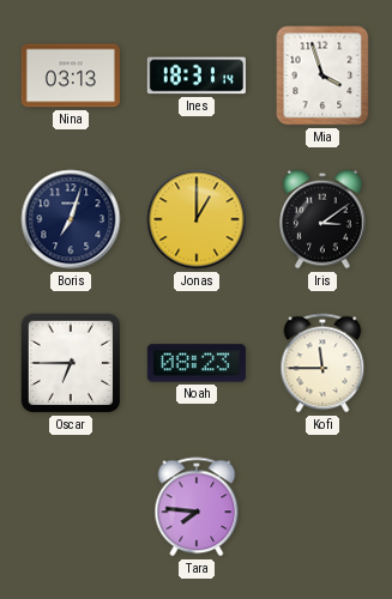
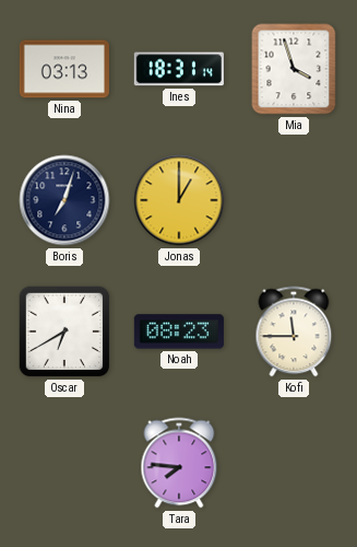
Iris: 3:09 -> none (322, 219)
Oscar: 6:45 -> 6:40 (64, 331)
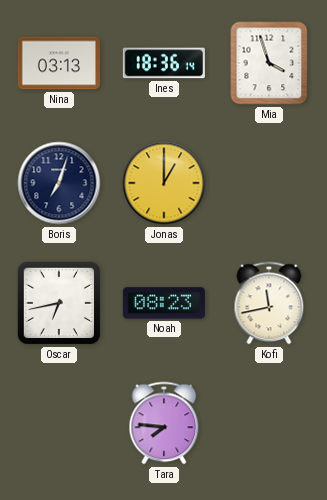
Ines: 18:31 -> 18:36 (164, 63)
Oscar: 6:40 -> 6:43 (59, 303)
Kofi: 11:45 -> 11:43 (269, 303)
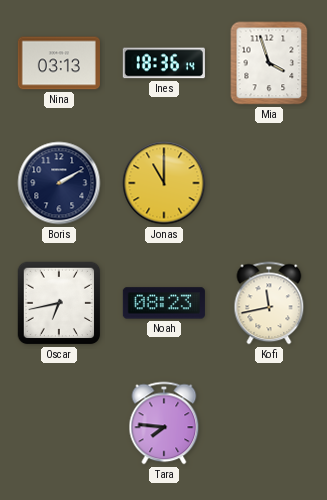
Boris: 7:03 -> 2:10 (59, 183)
Jonas: 1:00 -> 11:00 (164, 183)
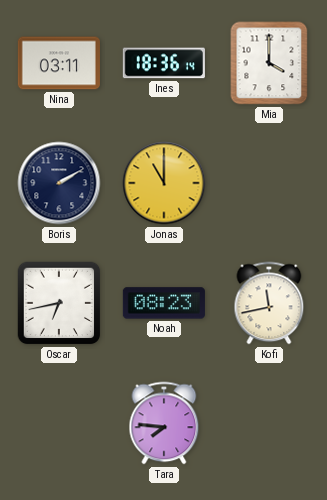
Nina: 03:13 -> 03:11 (59, 63)
Mia: 3:57 -> 4:00 (269, 63)
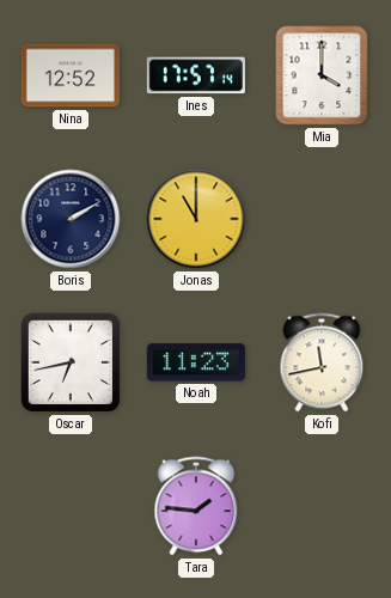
Nina: 03:11 -> 12:52 (71, 75)
Ines: 18:36 -> 17:57 (196, 75)
Noah: 08:23 -> 11:23 (196, 362)
Tara: 7:46 -> 1:46 (196, 506)
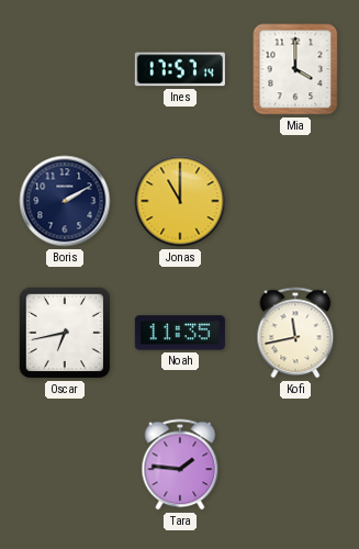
Nina: 12:52 -> none (71, 75)
Noah: 11:23 -> 11:35 (180, 333)
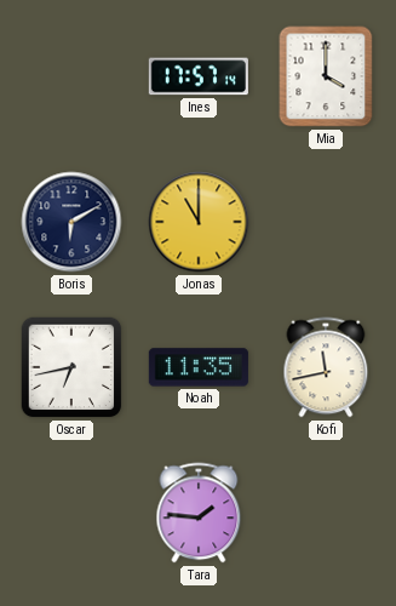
Boris: 2:10 -> 6:10 (71, 222)
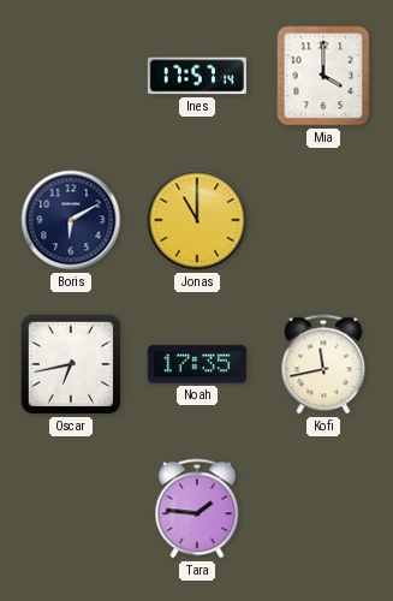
Noah: 11:35 -> 17:35 (197, 364)
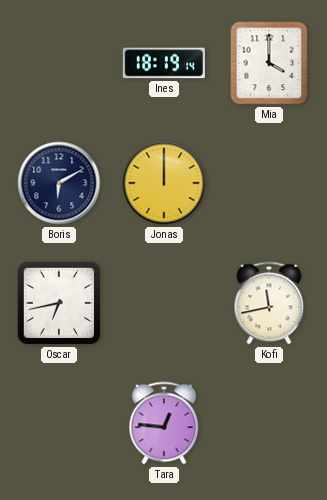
Ines: 17:57 -> 18:19 (164, 63)
Jonas: 11:00 -> 12:00 (164, 183)
Noah: 17:35 -> none (197, 364)
Tara: 1:46 -> 12:46 (164, 423)
